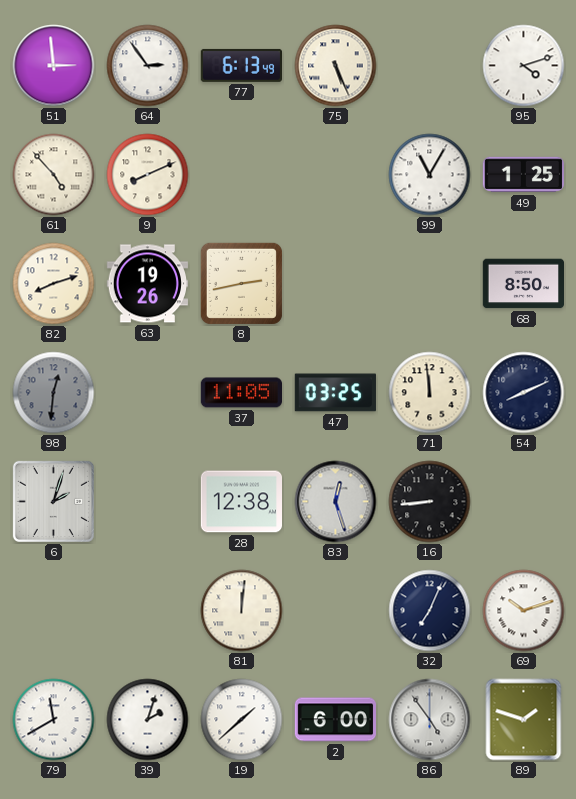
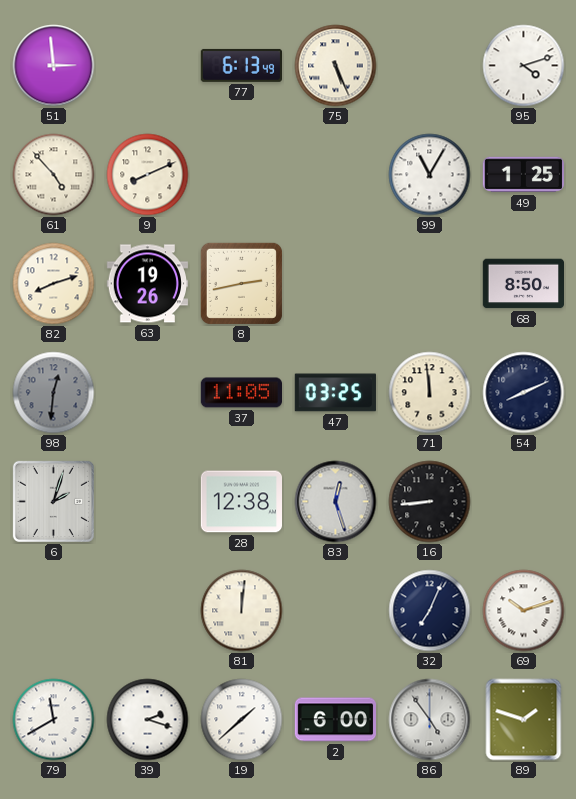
64: 2:54 -> none (148, 66)
39: 2:03 -> 2:18 (148, 720)
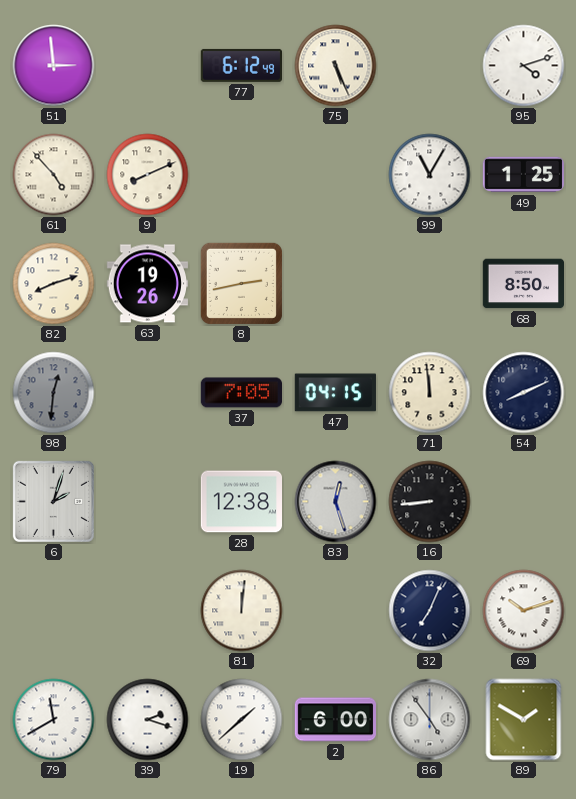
77: 6:13 -> 6:12 (241, 65)
37: 11:05 -> 7:05 (241, 393)
47: 03:25 -> 04:15 (335, 393)
89: 1:48 -> 1:50 (524, 720)
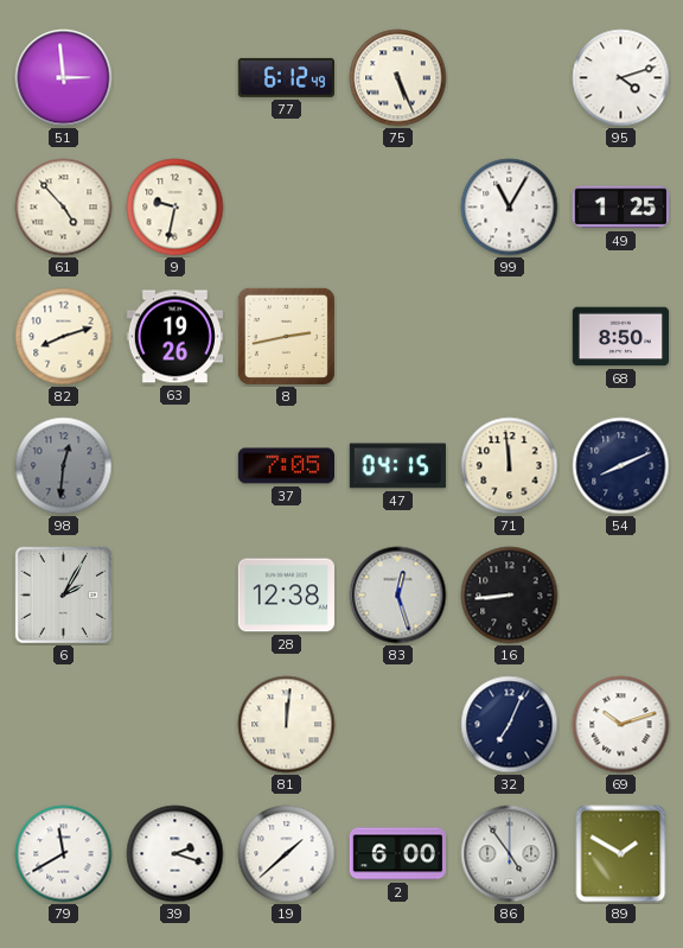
9: 8:11 -> 9:32 (175, 208)
6: 2:03 -> 2:05 (63, 594)
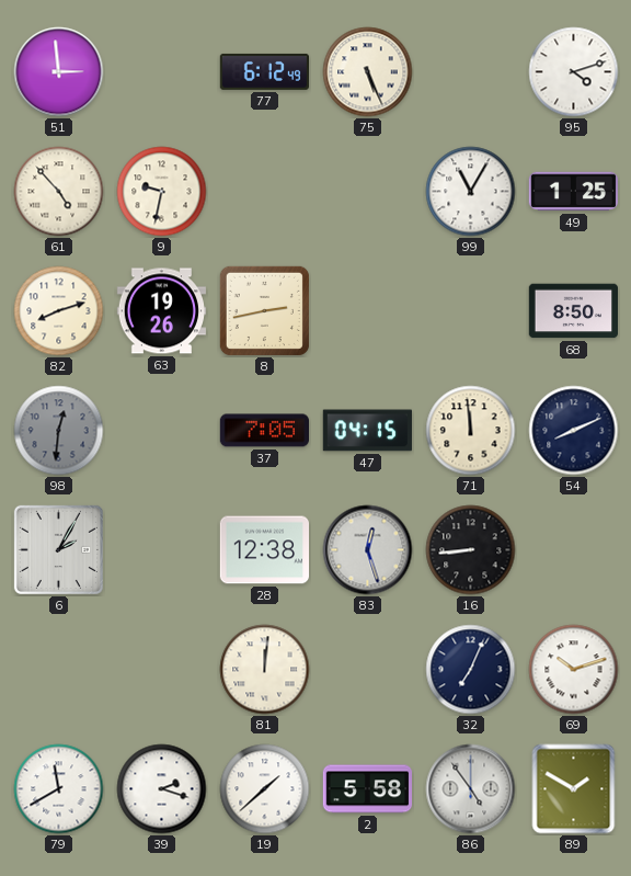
2: 6:00 -> 5:58 (367, 789)
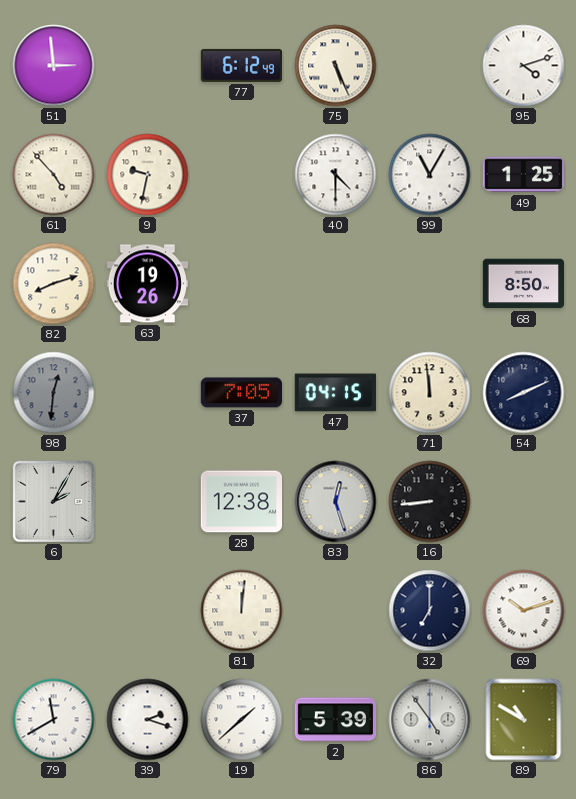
40: none -> 4:30 (336, 175)
8: 2:43 -> none (264, 310)
32: 7:04 -> 7:00 (430, 611)
2: 5:58 -> 5:39 (335, 720)
89: 1:50 -> 10:50 (524, 720)
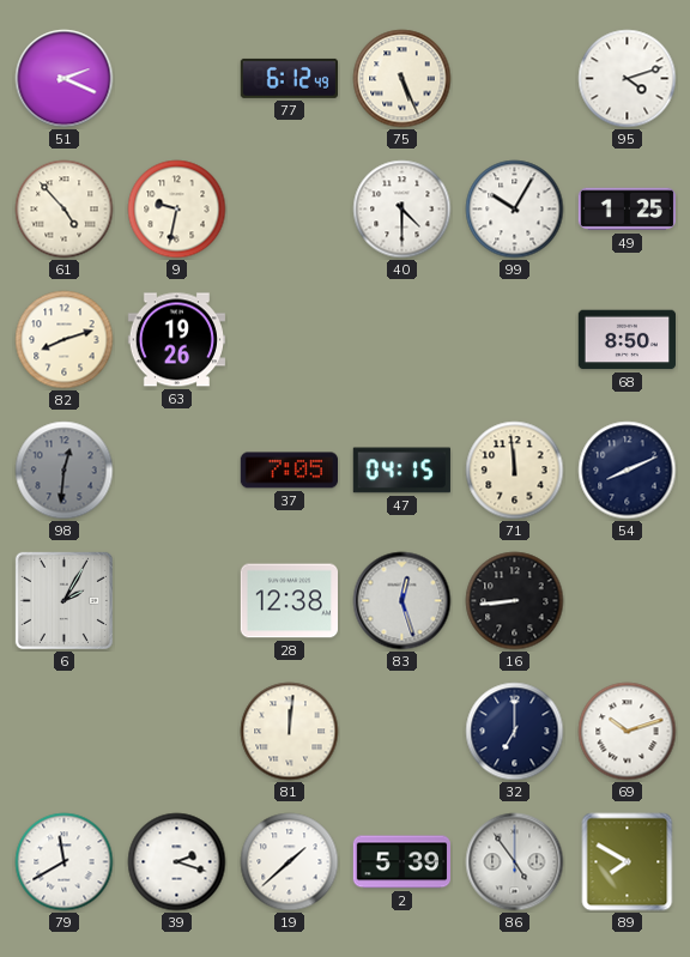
51: 2:59 -> 2:19 (65, 79)
99: 11:05 -> 10:05 (515, 210)
89: 10:50 -> 7:50 (628, 862)
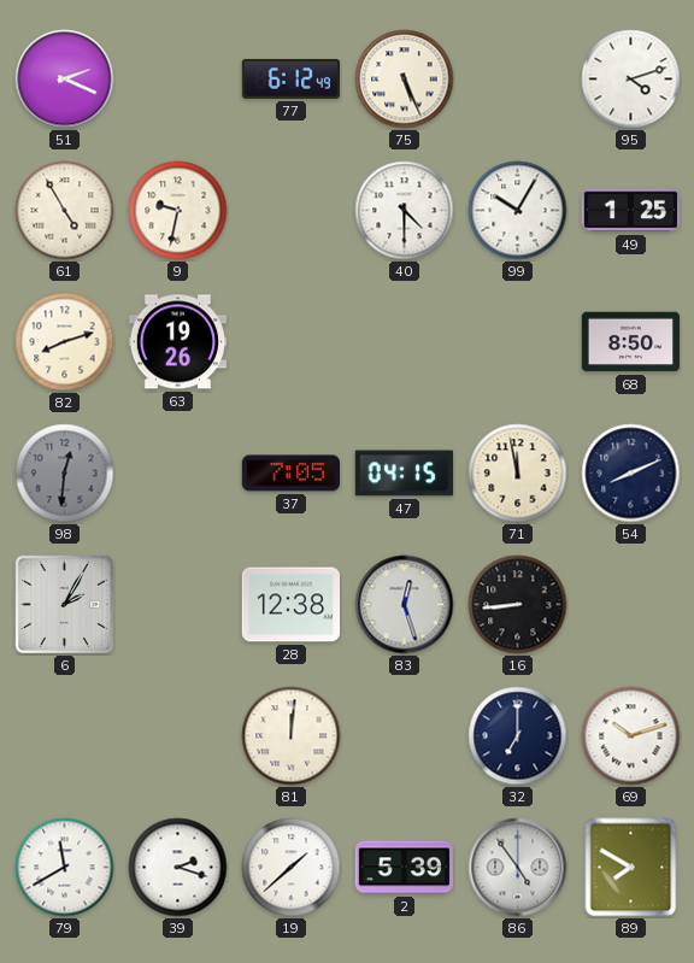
61: 4:53 -> 4:55 (65, 211)
71: 11:59 -> 11:58 (518, 474)
